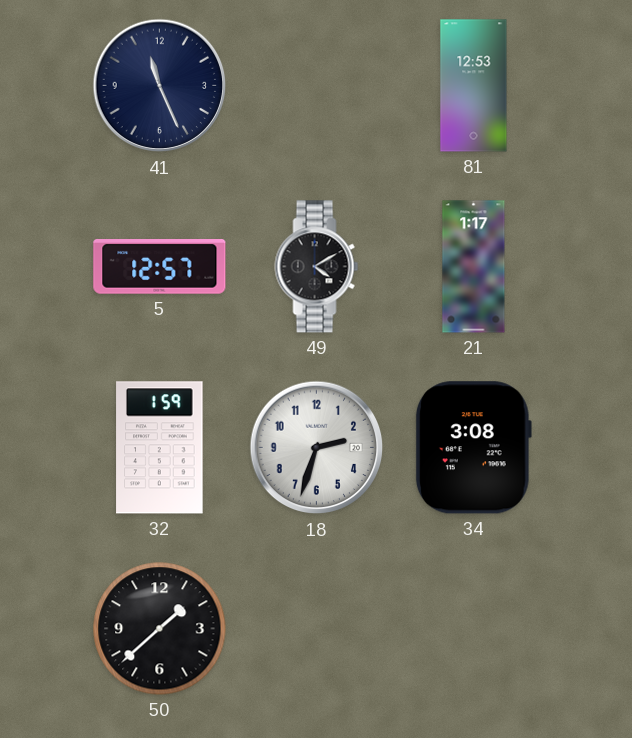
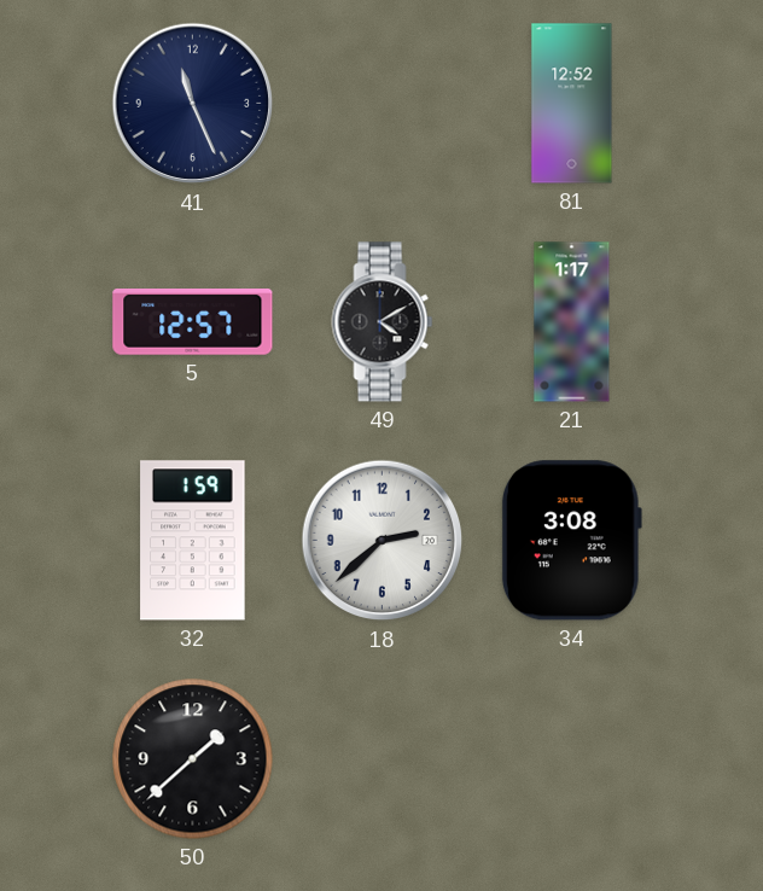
81: 12:53 -> 12:52 (572, 104)
18: 2:33 -> 2:38 (383, 541)
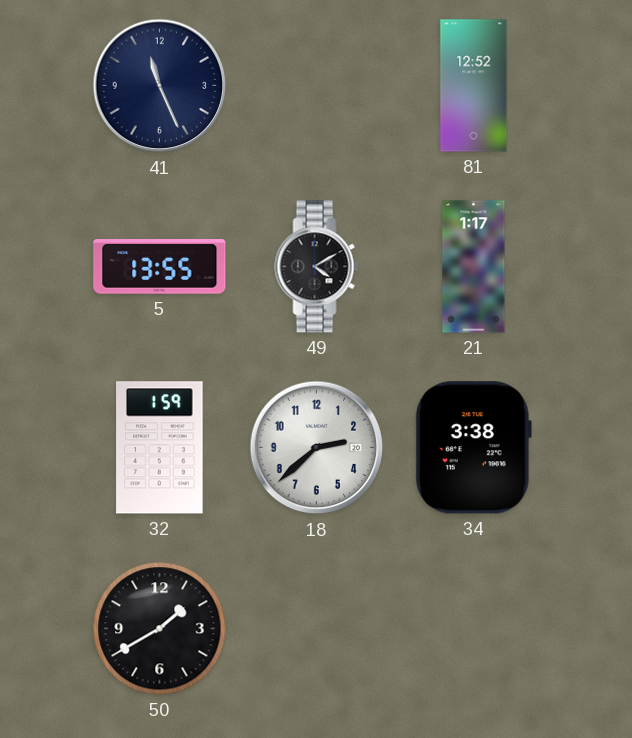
5: 12:57 -> 13:55 (160, 267)
34: 3:08 -> 3:38 (473, 448)
50: 1:38 -> 1:40 (160, 629)
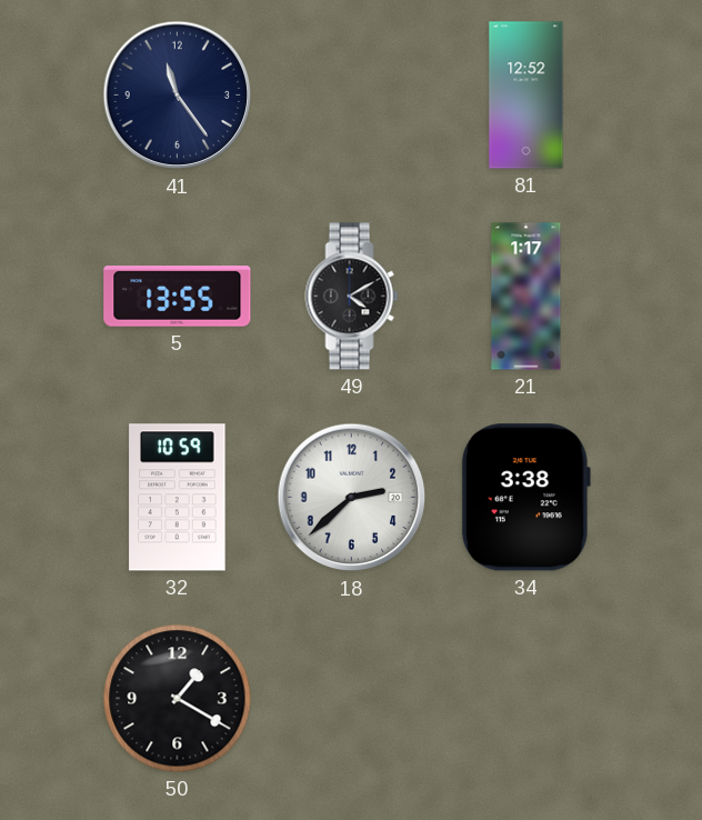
41: 11:26 -> 11:24 (178, 96)
32: 1:59 -> 10:59 (178, 498)
50: 1:40 -> 1:20 (178, 699)
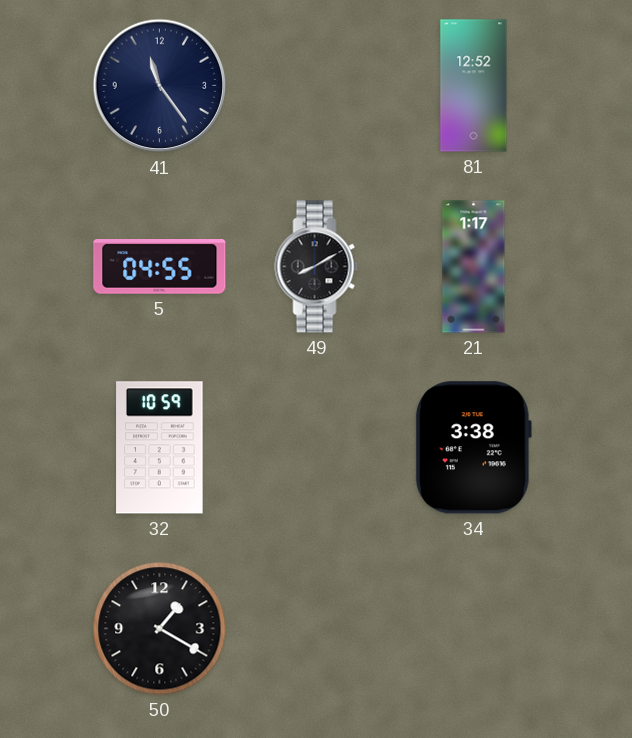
5: 13:55 -> 04:55 (160, 267)
49: 4:10 -> 8:10 (317, 267)
18: 2:38 -> none (352, 498)
